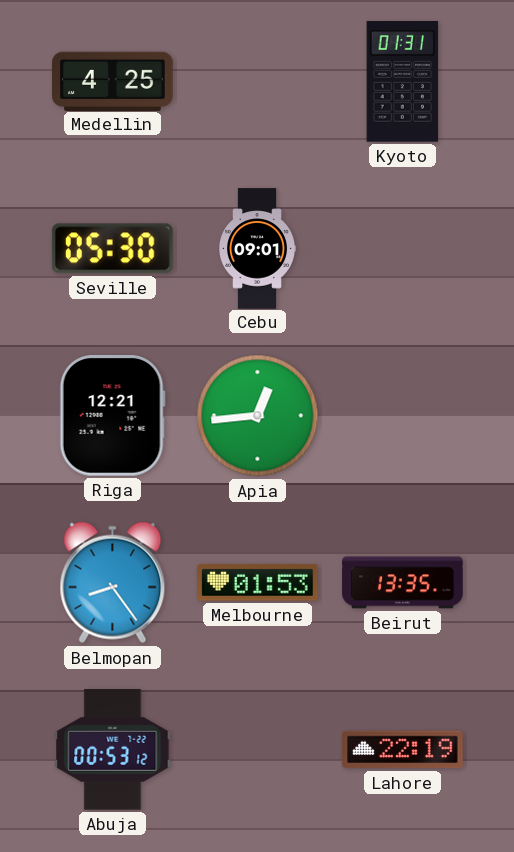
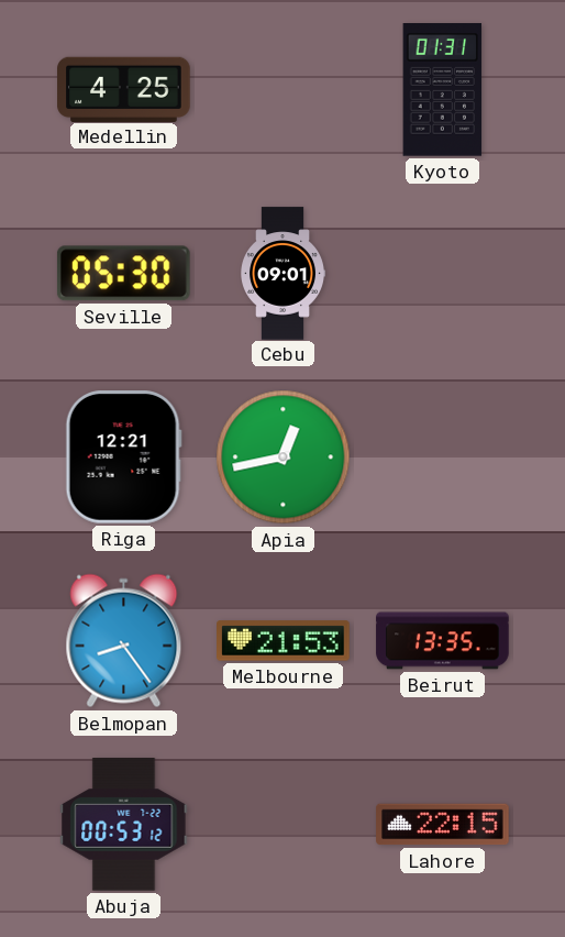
Apia: 12:44 -> 12:43 (284, 458)
Melbourne: 01:53 -> 21:53 (284, 641)
Lahore: 22:19 -> 22:15 (443, 825)
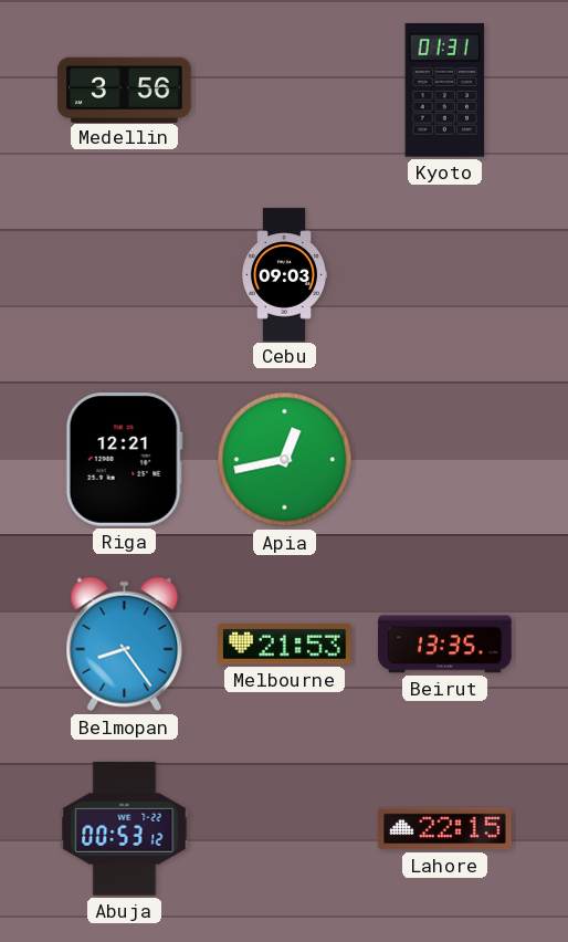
Medellin: 4:25 -> 3:56 (125, 90)
Seville: 05:30 -> none (123, 274)
Cebu: 09:01 -> 09:03 (284, 275)
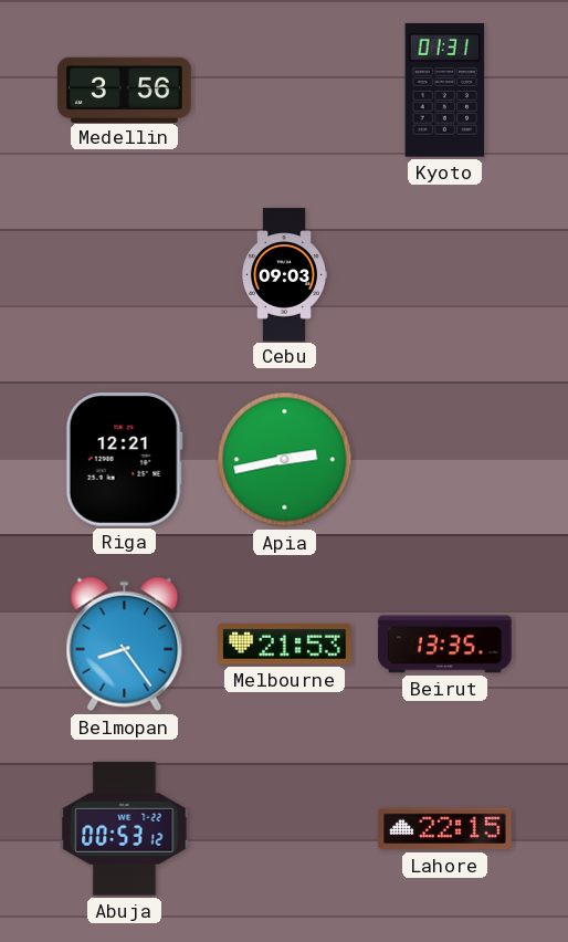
Apia: 12:43 -> 2:43 (285, 460)
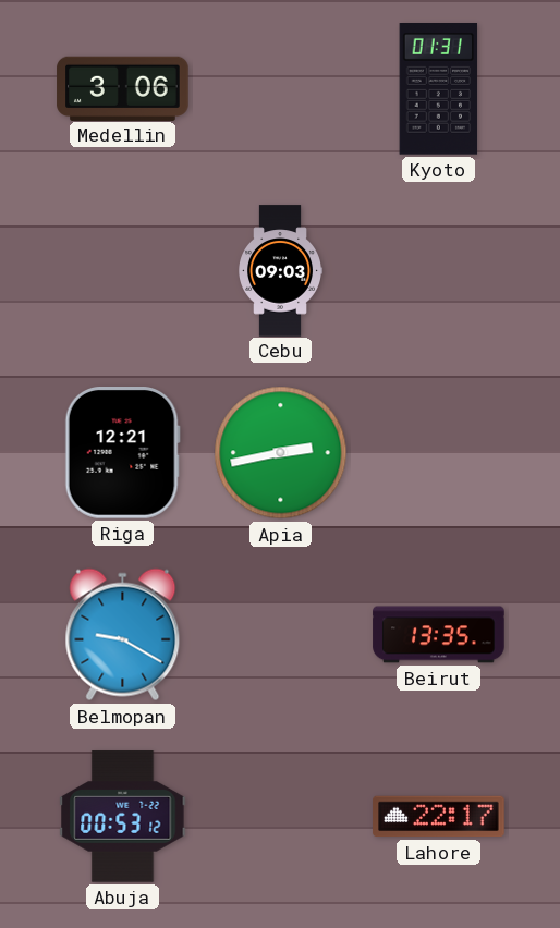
Medellin: 3:56 -> 3:06 (123, 88)
Belmopan: 8:24 -> 9:20 (123, 635)
Melbourne: 21:53 -> none (285, 645)
Lahore: 22:15 -> 22:17 (439, 817)
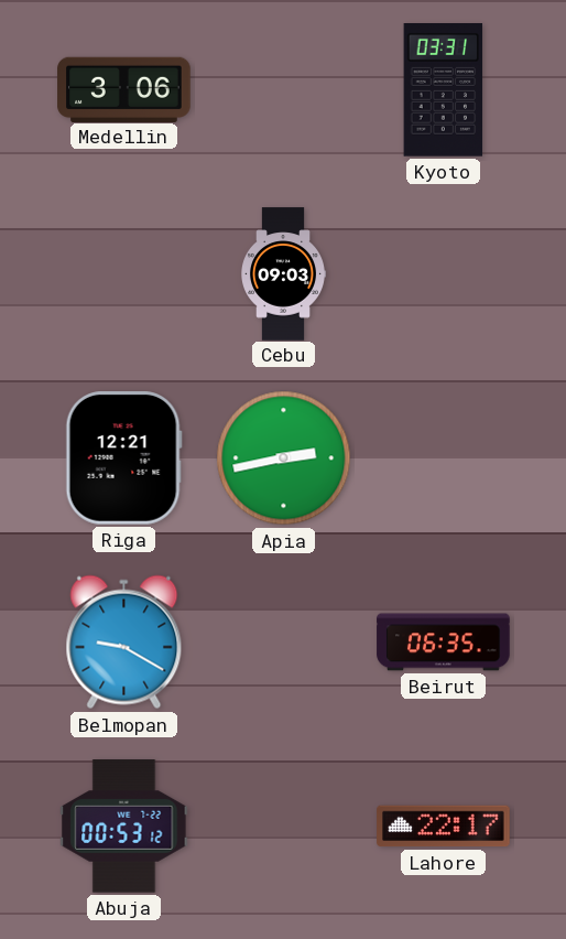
Kyoto: 01:31 -> 03:31 (444, 90)
Beirut: 13:35 -> 06:35 (444, 643)
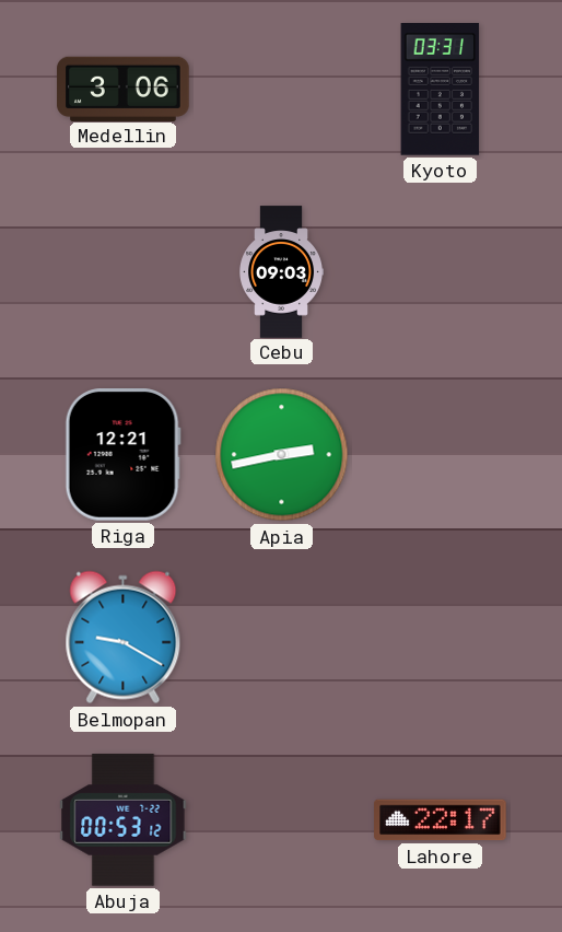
Beirut: 06:35 -> none (444, 643)
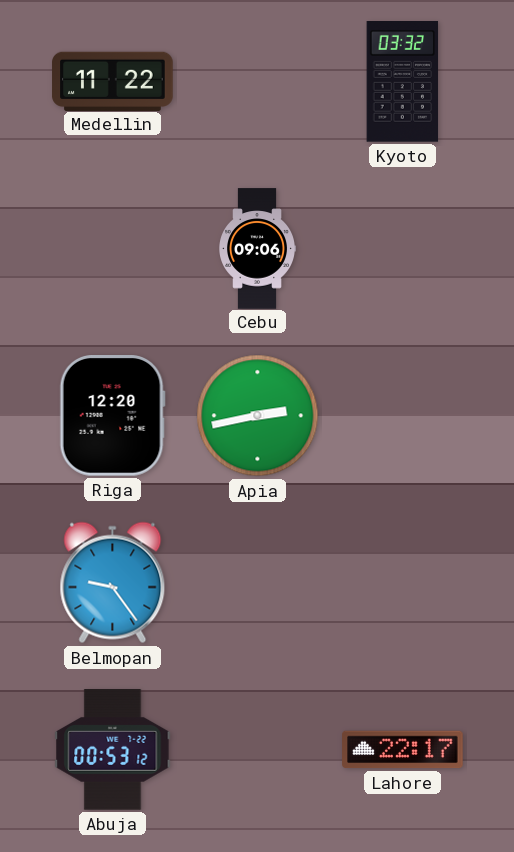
Medellin: 3:06 -> 11:22 (113, 81)
Kyoto: 03:31 -> 03:32 (403, 82)
Cebu: 09:03 -> 09:06 (257, 249)
Riga: 12:21 -> 12:20 (112, 416)
Belmopan: 9:20 -> 9:24 (113, 583)
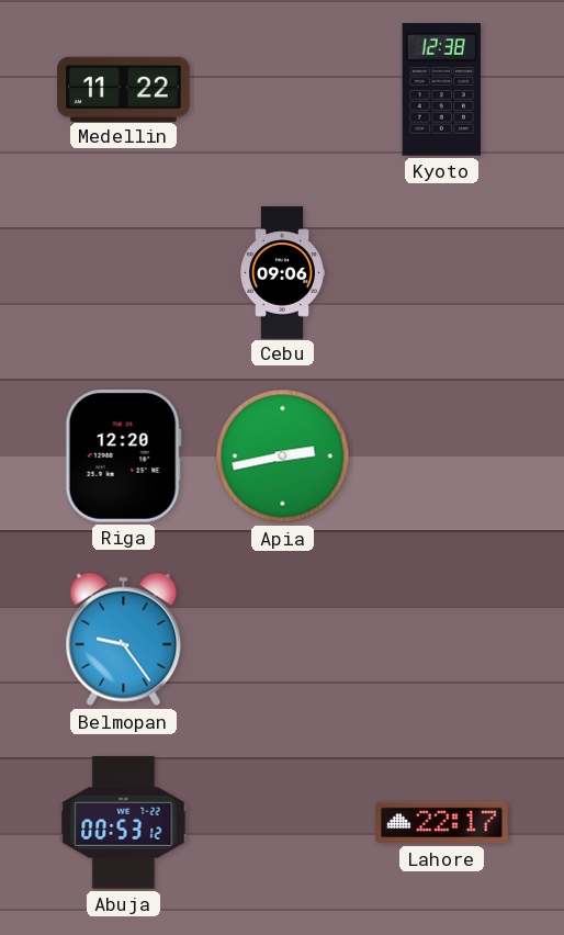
Kyoto: 03:32 -> 12:38 (442, 90)
